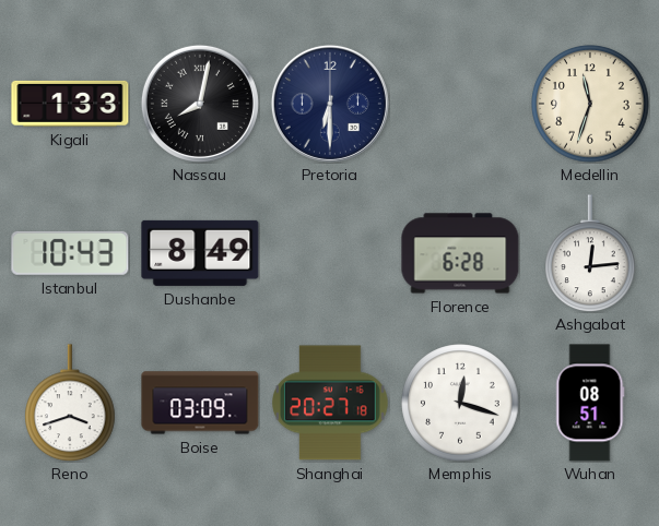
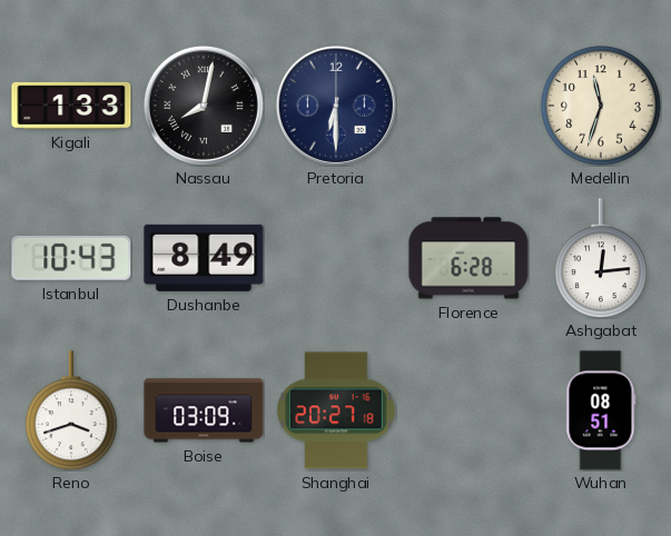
Memphis: 12:18 -> none (460, 403)
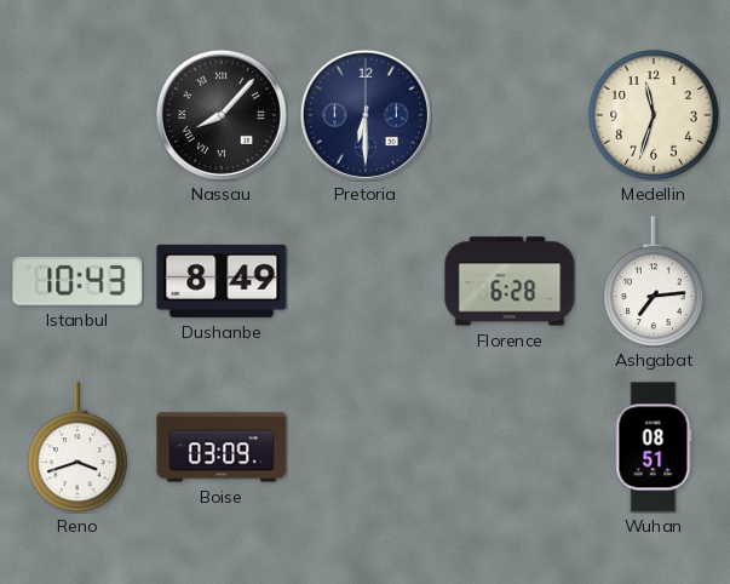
Kigali: 1:33 -> none (71, 106)
Nassau: 8:02 -> 8:07 (222, 115)
Ashgabat: 12:14 -> 7:14 (654, 281)
Shanghai: 20:27 -> none (337, 410)
